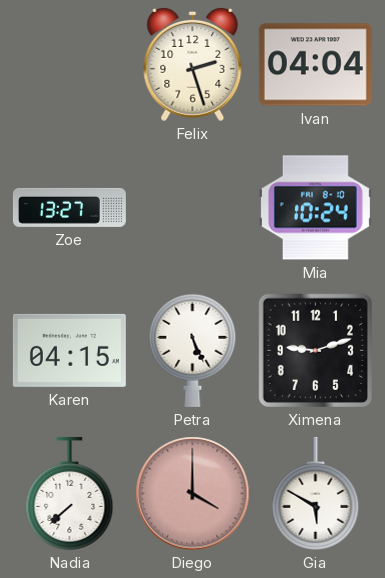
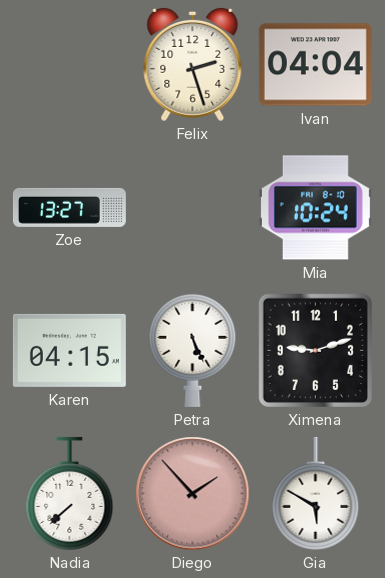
Diego: 4:00 -> 1:53 (193, 494)
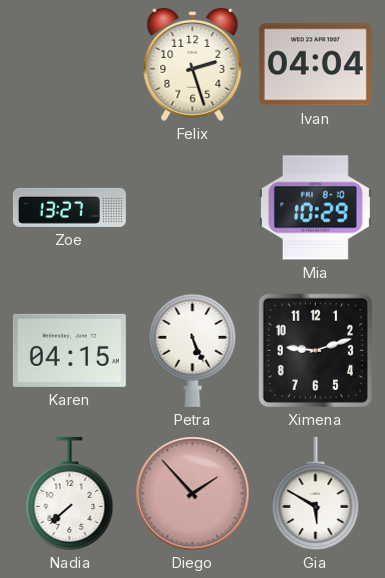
Mia: 10:24 -> 10:29 (315, 208)
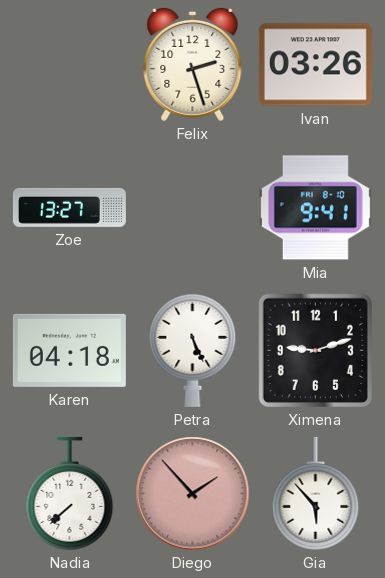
Ivan: 04:04 -> 03:26 (315, 65)
Mia: 10:29 -> 9:41 (315, 208)
Karen: 04:15 -> 04:18 (69, 350)
Gia: 5:50 -> 5:53 (316, 493)
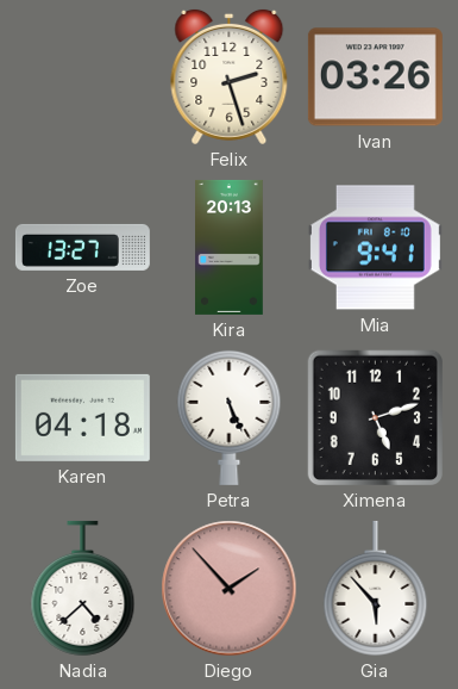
Kira: none -> 20:13 (230, 247)
Ximena: 9:12 -> 5:12 (375, 417)
Nadia: 7:38 -> 4:38 (83, 588)
